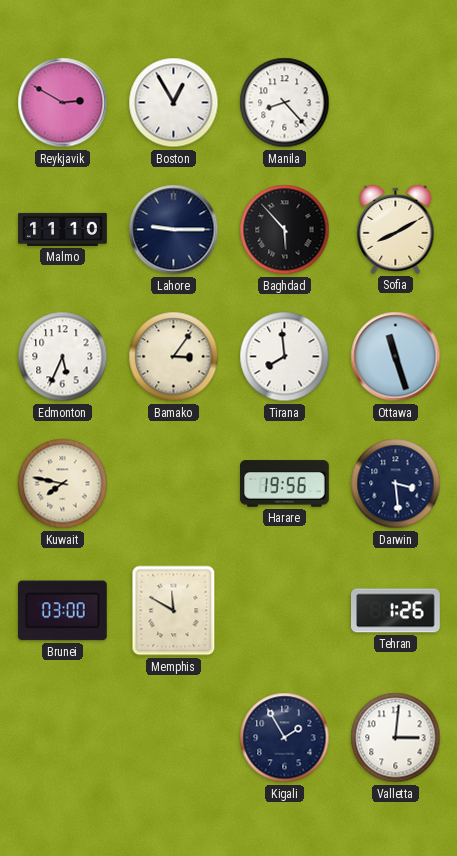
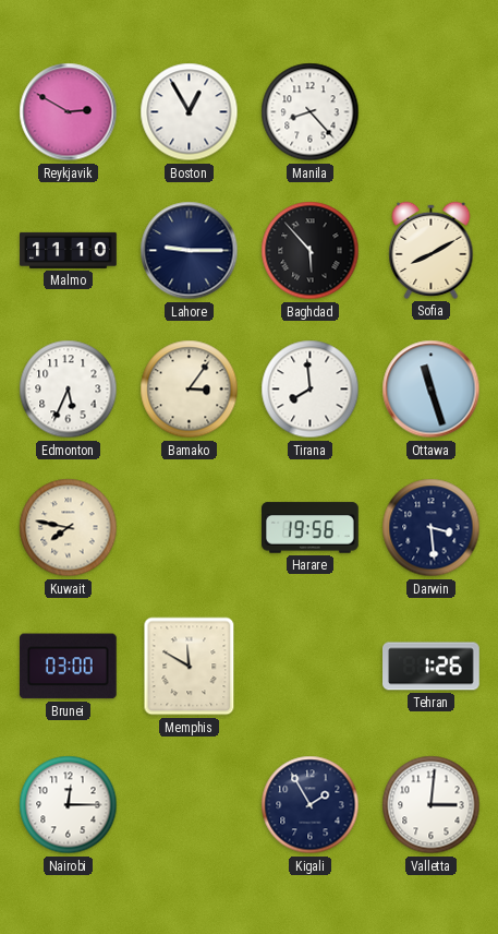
Nairobi: none -> 12:15 (69, 805)
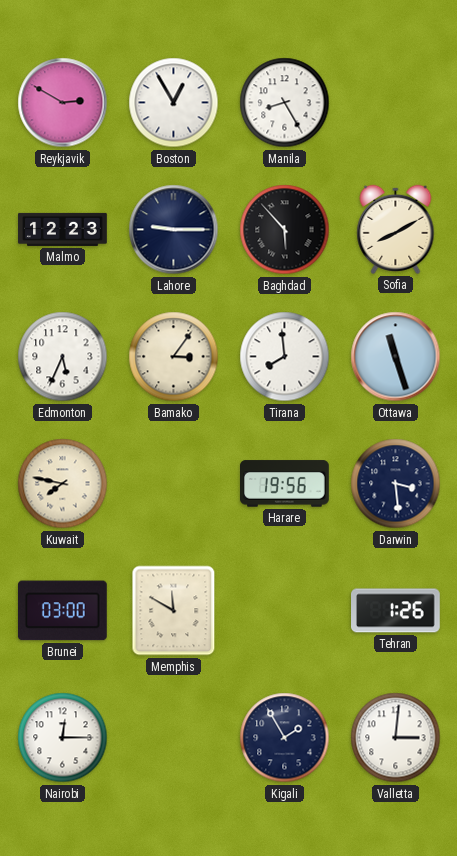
Manila: 8:23 -> 8:25 (285, 103)
Malmo: 11:10 -> 12:23 (63, 229)
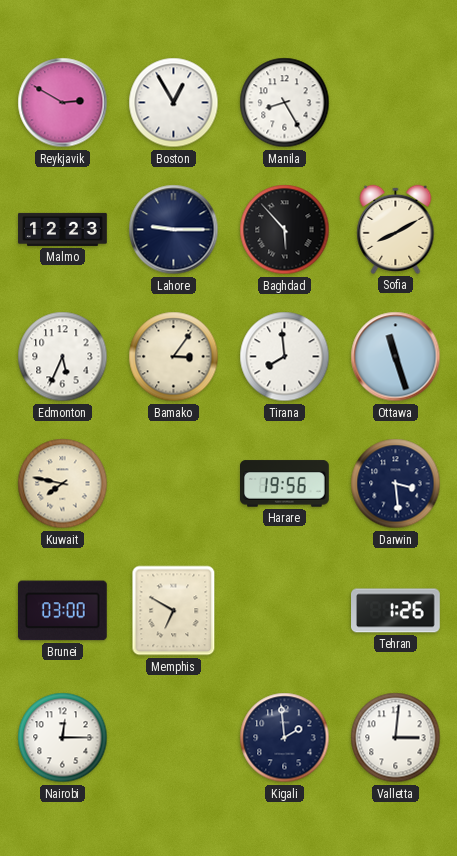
Memphis: 11:50 -> 6:50 (174, 611)
Kigali: 1:55 -> 1:59 (285, 738)
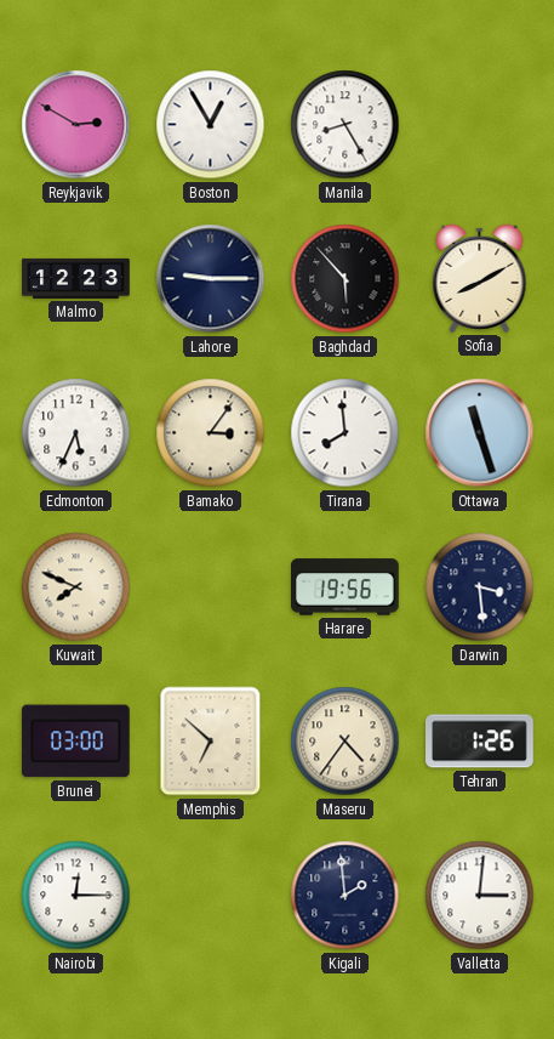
Kuwait: 7:47 -> 7:49 (76, 587)
Memphis: 6:50 -> 6:52 (211, 742)
Maseru: none -> 4:36 (345, 742)
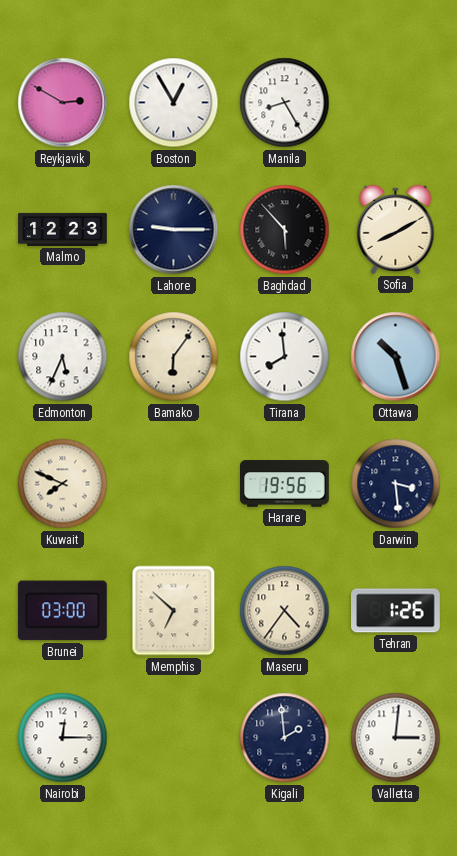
Bamako: 3:06 -> 6:06 (174, 357)
Ottawa: 11:27 -> 10:27 (396, 357)
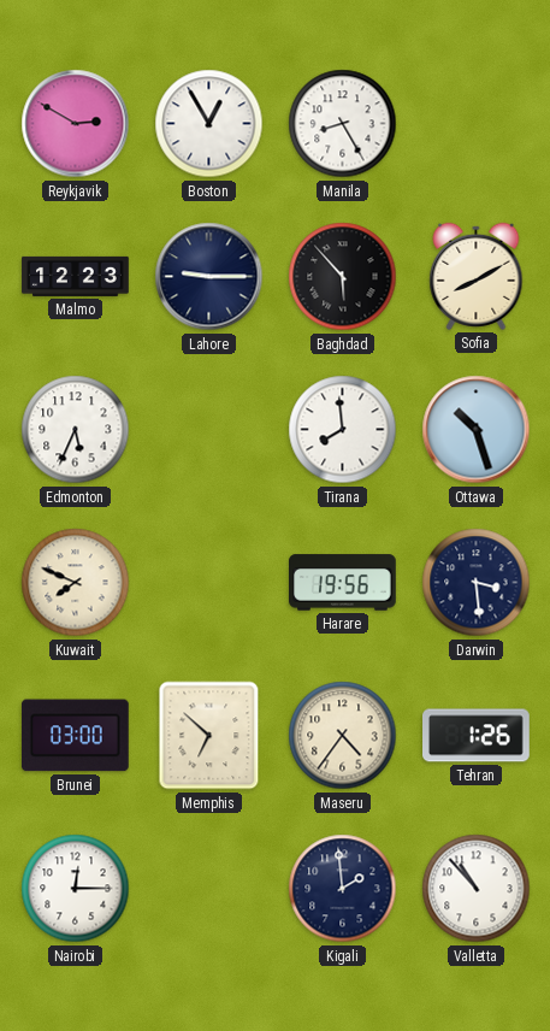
Bamako: 6:06 -> none (174, 357)
Valletta: 3:01 -> 10:53 (477, 889)
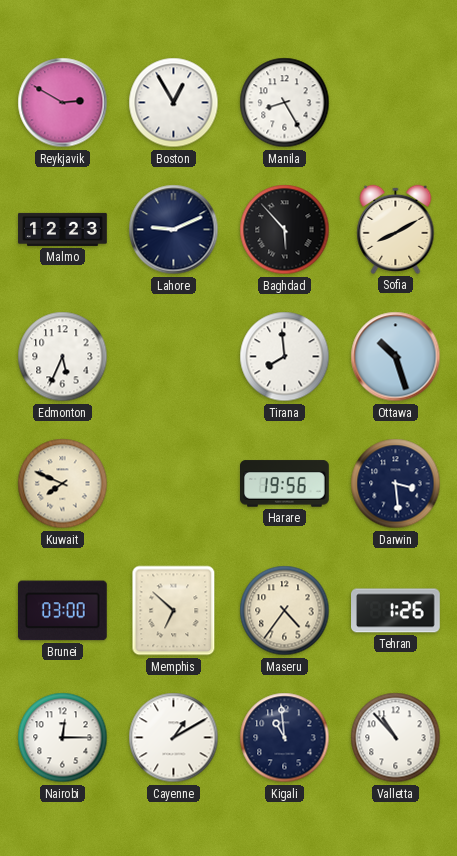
Lahore: 9:15 -> 9:11 (174, 230)
Cayenne: none -> 1:10 (174, 738)
Kigali: 1:59 -> 10:59 (285, 738)
